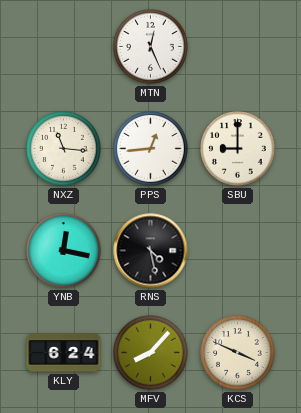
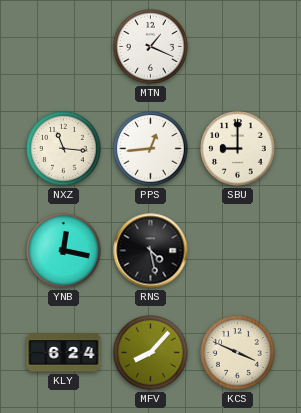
MTN: 12:26 -> 1:19 (151, 47)
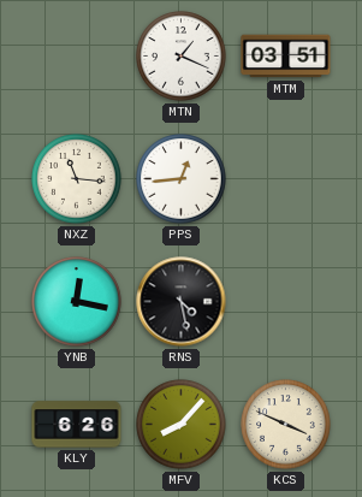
MTM: none -> 03:51 (286, 57)
SBU: 9:00 -> none (238, 149)
KLY: 6:24 -> 6:26 (77, 425)
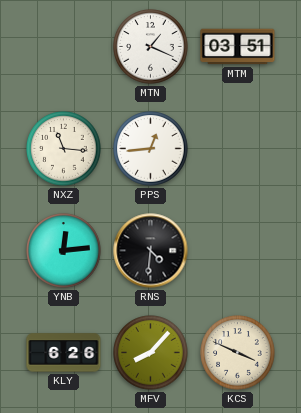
YNB: 12:17 -> 12:14 (64, 251)
RNS: 4:28 -> 4:31 (151, 251)
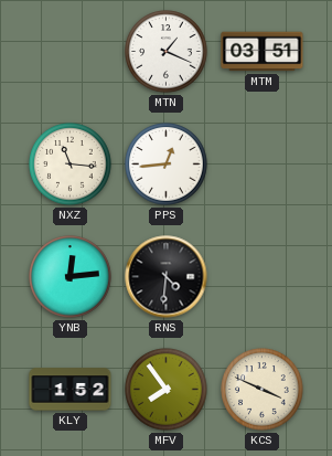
KLY: 6:26 -> 1:52 (71, 390)
MFV: 8:07 -> 7:54 (167, 390)
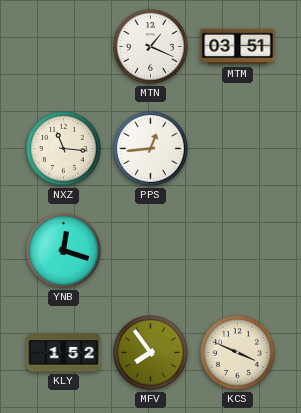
YNB: 12:14 -> 12:18 (64, 251)
RNS: 4:31 -> none (167, 277)
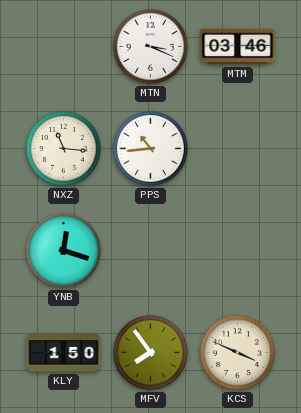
MTN: 1:19 -> 3:19 (151, 47)
MTM: 03:51 -> 03:46 (238, 47)
PPS: 12:44 -> 10:44 (151, 149)
KLY: 1:52 -> 1:50 (64, 353)
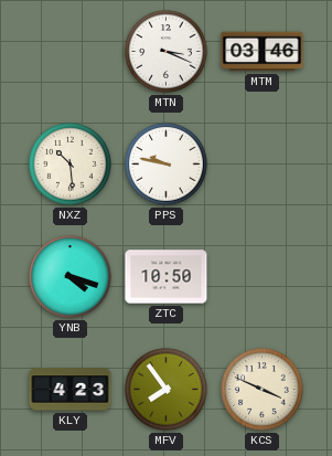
NXZ: 11:16 -> 10:29 (71, 165)
PPS: 10:44 -> 9:47 (167, 165)
YNB: 12:18 -> 4:18 (71, 277)
ZTC: none -> 10:50 (167, 277)
KLY: 1:50 -> 4:23 (71, 390)
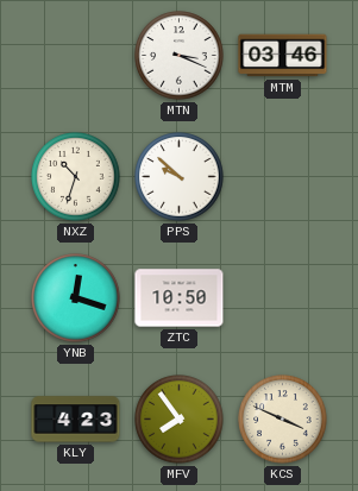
NXZ: 10:29 -> 10:33 (76, 177)
PPS: 9:47 -> 9:52 (180, 177)
YNB: 4:18 -> 12:18 (76, 298)
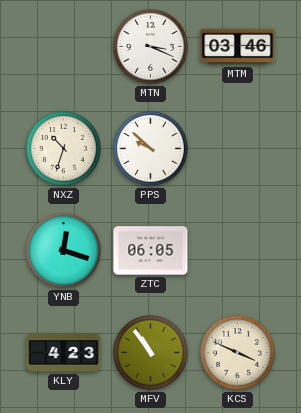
ZTC: 10:50 -> 06:05 (151, 251)
MFV: 7:54 -> 10:54 (151, 353)
